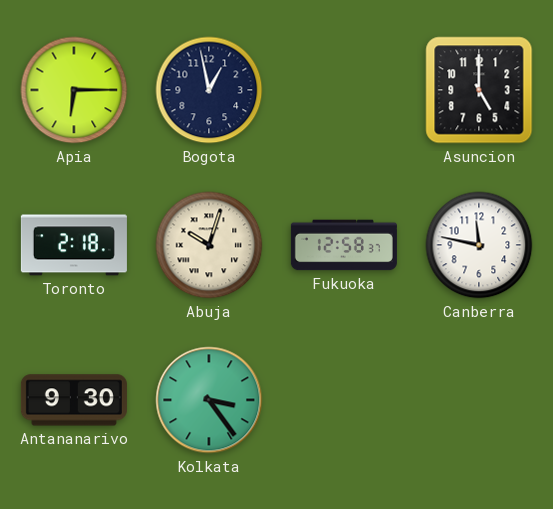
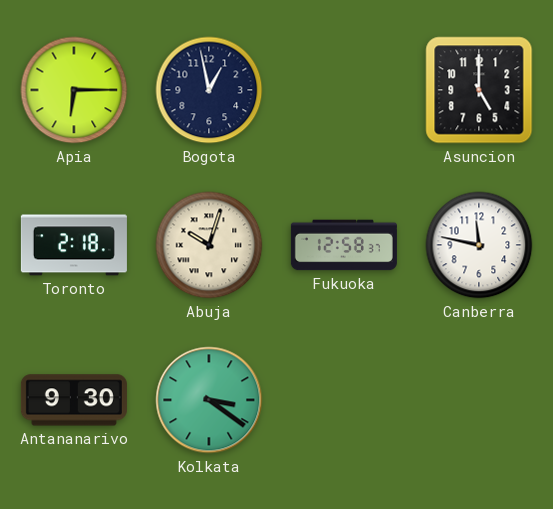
Kolkata: 3:24 -> 3:21 (209, 400)
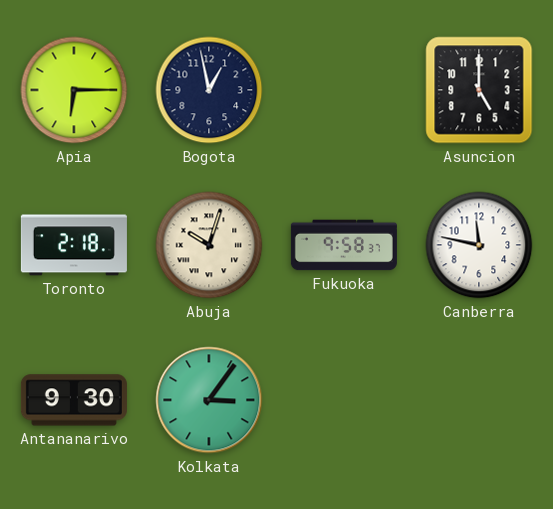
Fukuoka: 12:58 -> 9:58 (344, 245)
Kolkata: 3:21 -> 3:06 (209, 400)
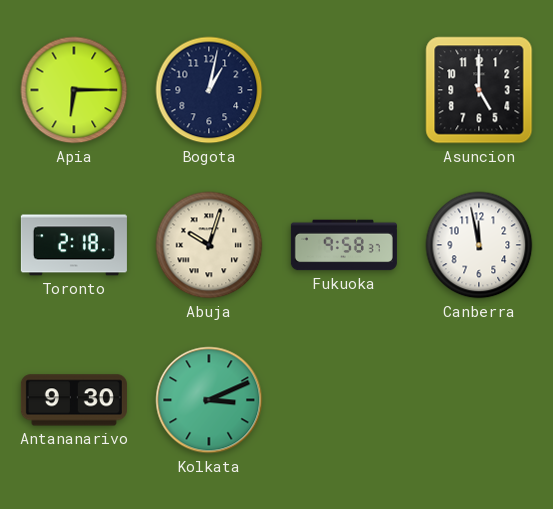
Bogota: 12:58 -> 1:02 (209, 90)
Canberra: 11:47 -> 11:58 (479, 245)
Kolkata: 3:06 -> 3:11 (209, 400)
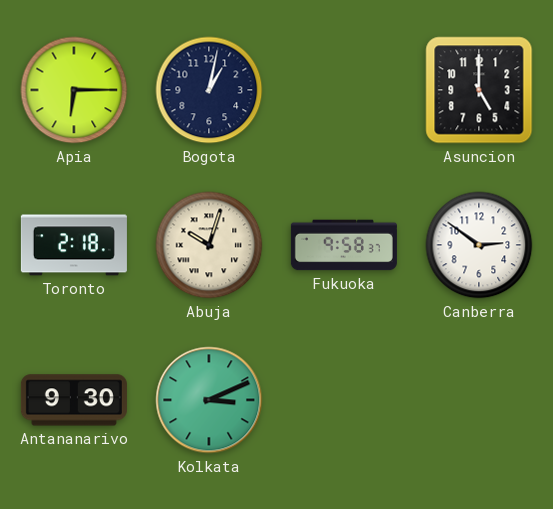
Canberra: 11:58 -> 2:51 (479, 245)
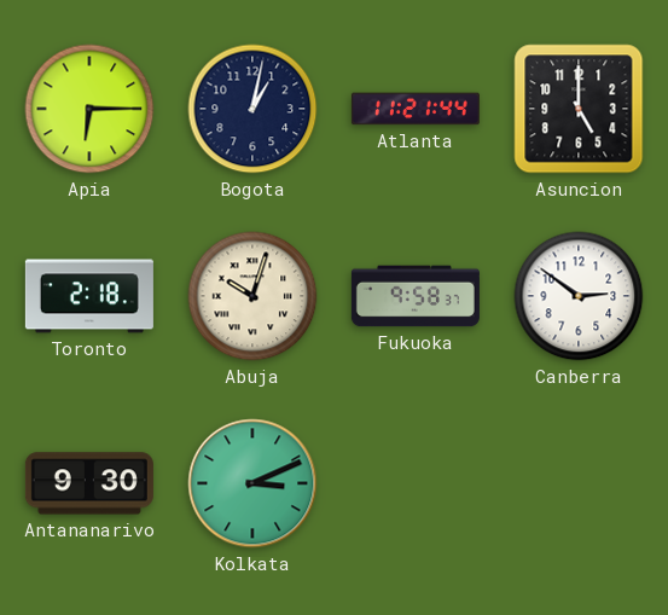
Atlanta: none -> 11:21 (416, 109)
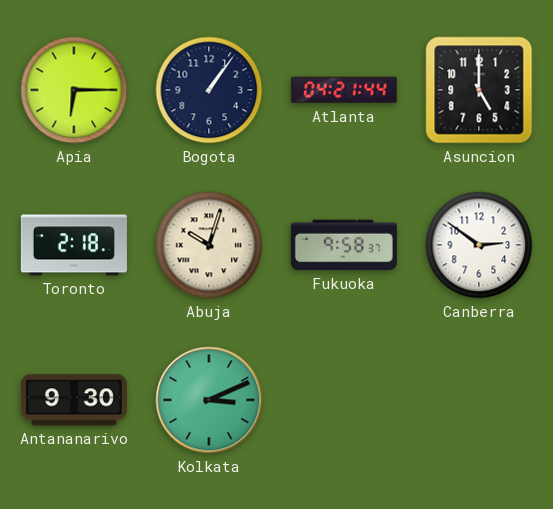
Bogota: 1:02 -> 1:06 (209, 90)
Atlanta: 11:21 -> 04:21 (344, 90)
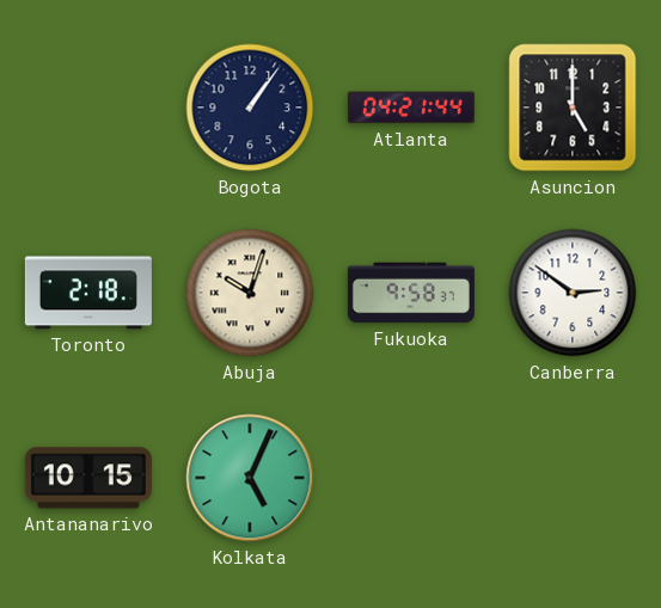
Apia: 6:15 -> none (74, 90)
Antananarivo: 9:30 -> 10:15 (88, 478)
Kolkata: 3:11 -> 5:04 (250, 478)
